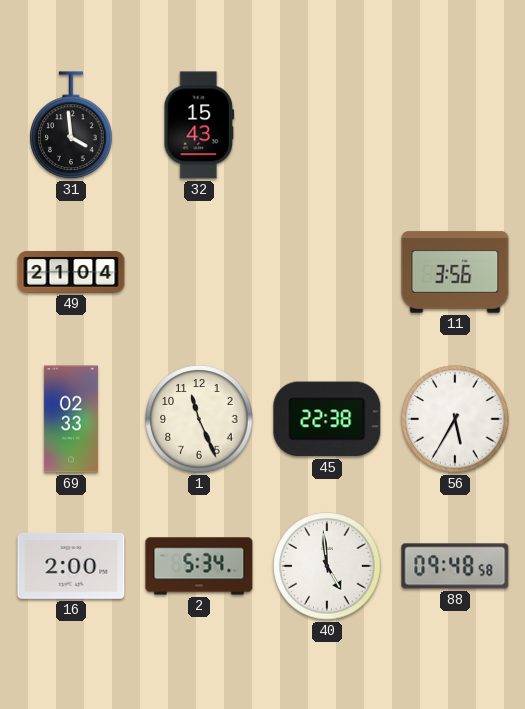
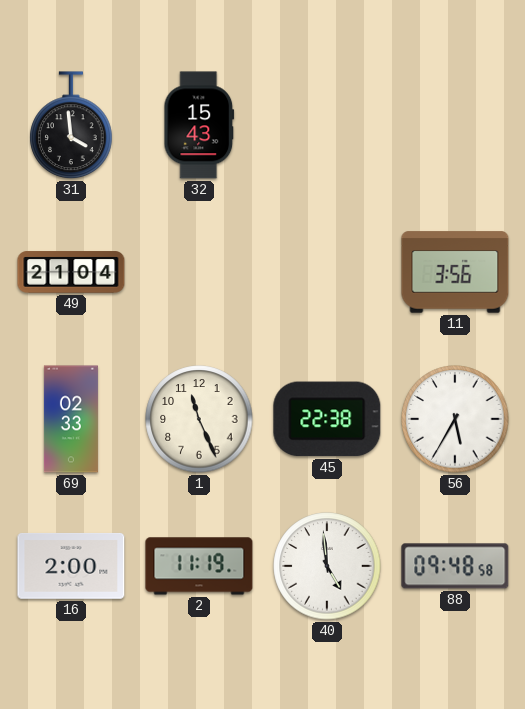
2: 5:34 -> 11:19 (199, 566)
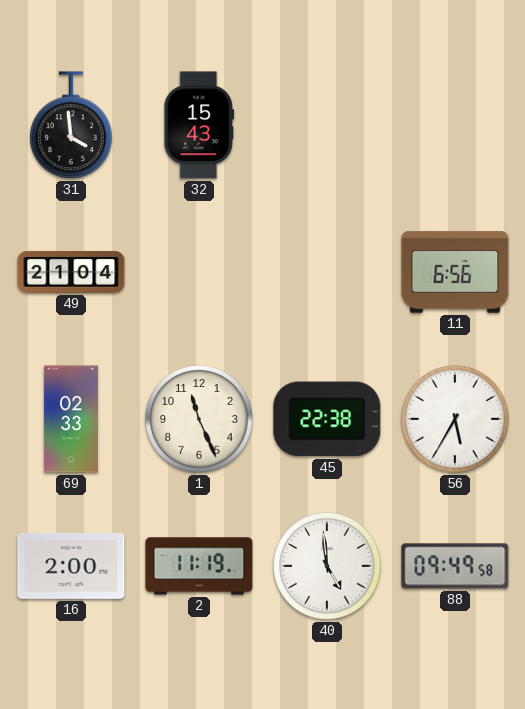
11: 3:56 -> 6:56 (455, 272)
88: 09:48 -> 09:49 (455, 566)
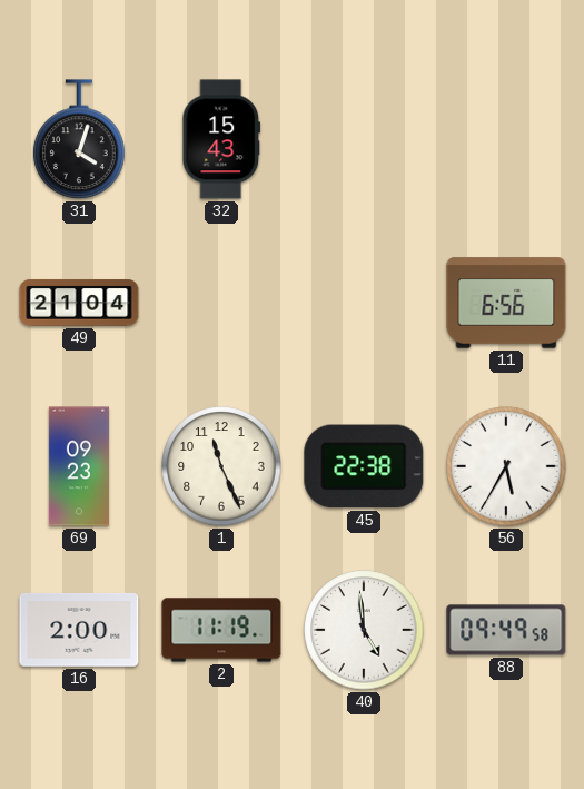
31: 3:59 -> 4:03 (79, 139)
69: 02:33 -> 09:23 (79, 466)
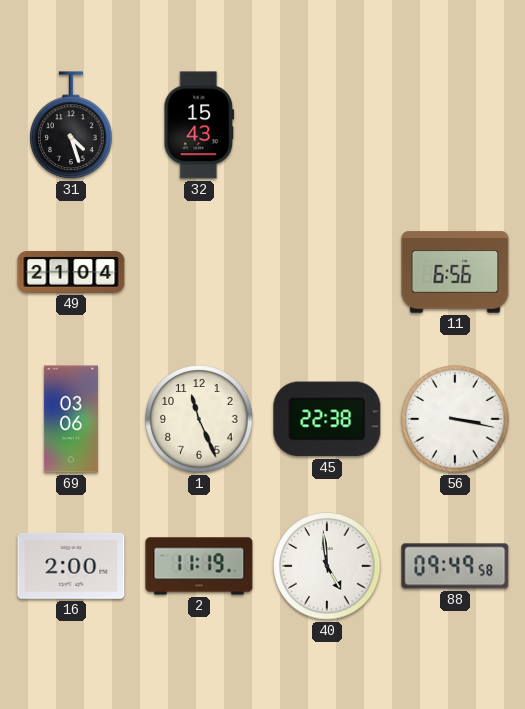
31: 4:03 -> 4:27 (71, 125)
69: 09:23 -> 03:06 (71, 419)
56: 5:35 -> 3:17 (455, 419)
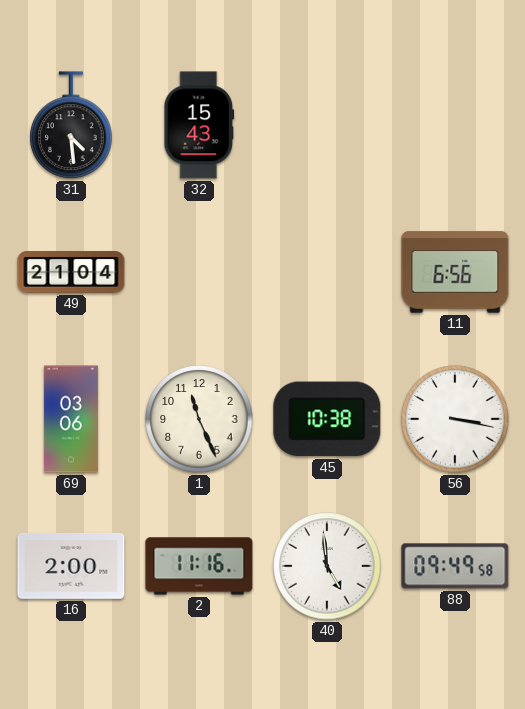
31: 4:27 -> 4:29 (71, 125)
45: 22:38 -> 10:38 (327, 419)
2: 11:19 -> 11:16 (199, 566)
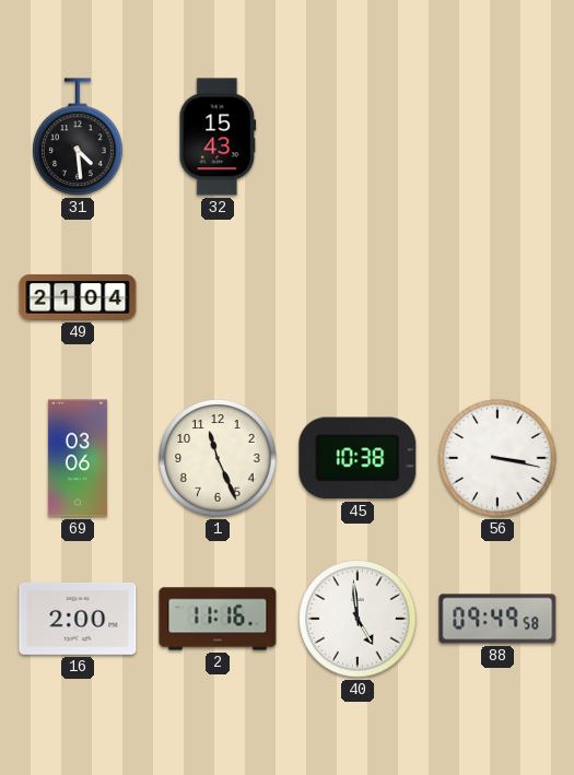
11: 6:56 -> none (455, 272)
